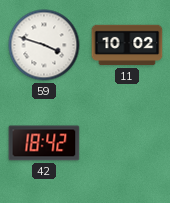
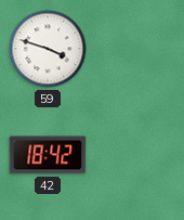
11: 10:02 -> none (127, 45)
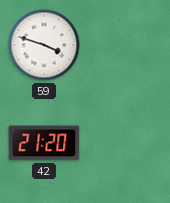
42: 18:42 -> 21:20 (44, 143)
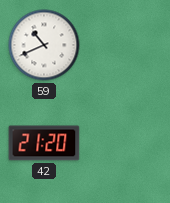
59: 3:48 -> 10:41 (44, 45)
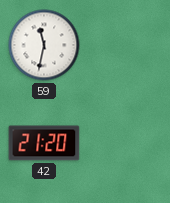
59: 10:41 -> 11:32 (44, 45)
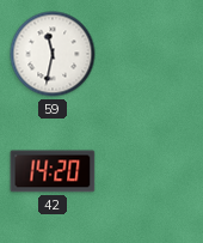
42: 21:20 -> 14:20 (53, 171)
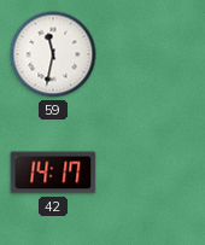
42: 14:20 -> 14:17 (53, 173)
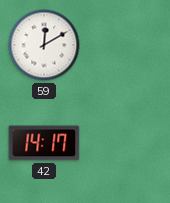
59: 11:32 -> 12:10 (44, 45)
